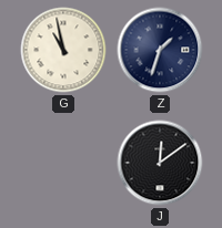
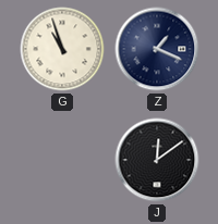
G: 10:58 -> 10:57 (62, 49)
Z: 1:33 -> 1:19 (157, 49)
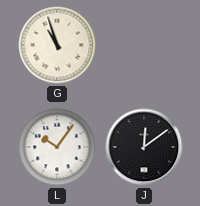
Z: 1:19 -> none (157, 49)
L: none -> 10:06 (57, 147)
